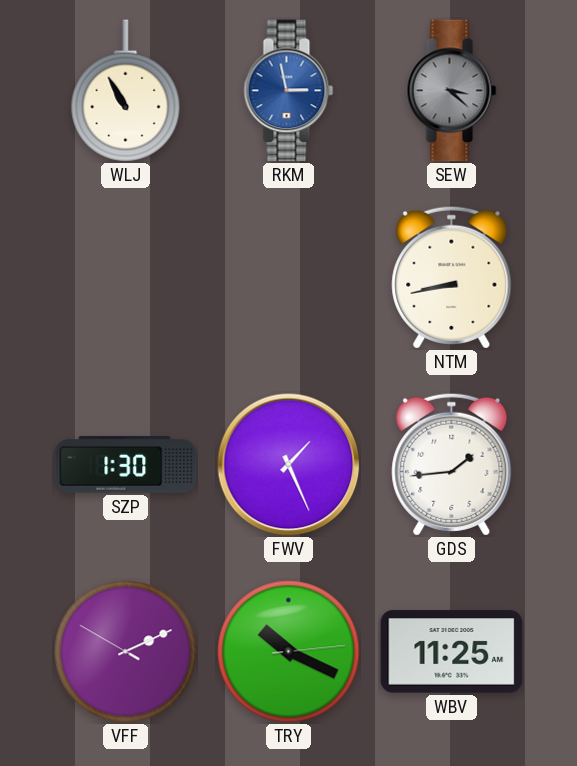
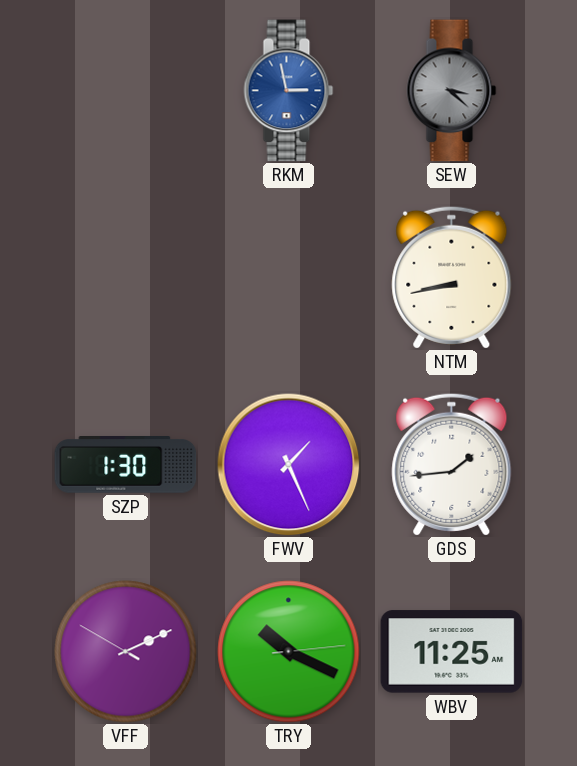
WLJ: 10:55 -> none (126, 91)
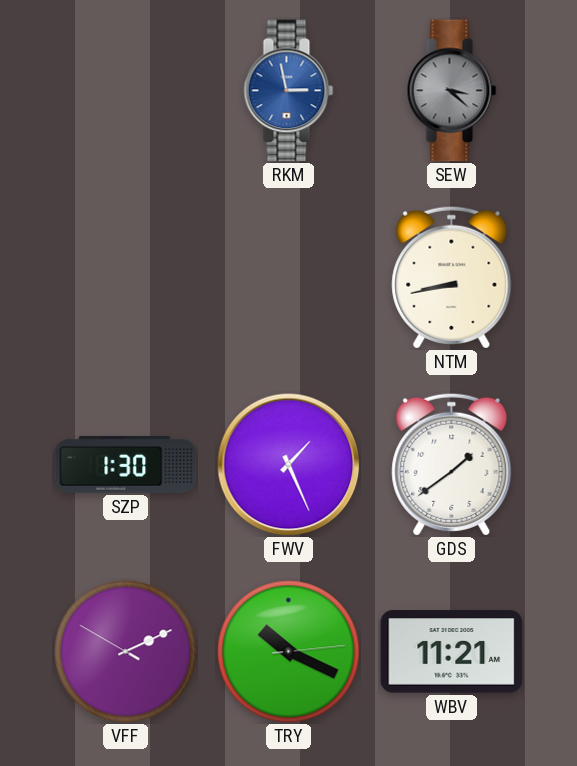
GDS: 1:44 -> 1:39 (452, 464)
WBV: 11:25 -> 11:21 (452, 652)
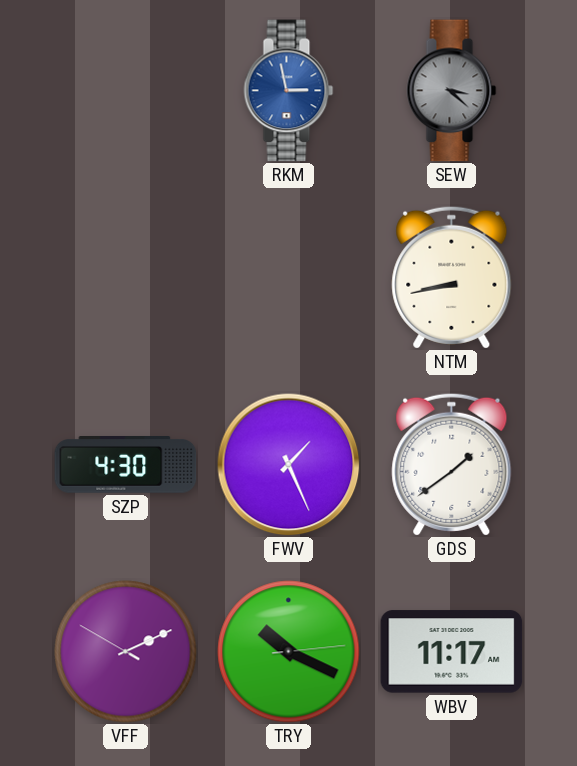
SZP: 1:30 -> 4:30 (126, 465)
WBV: 11:21 -> 11:17 (452, 652)
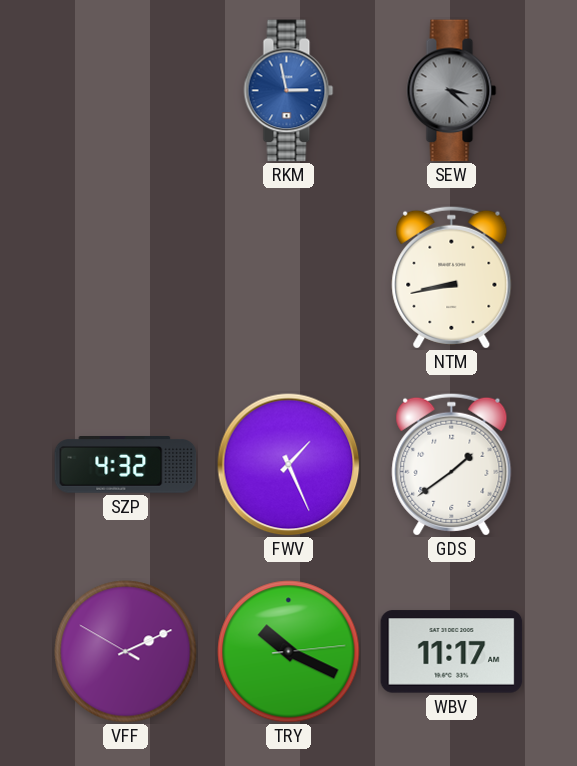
SZP: 4:30 -> 4:32 (126, 465)
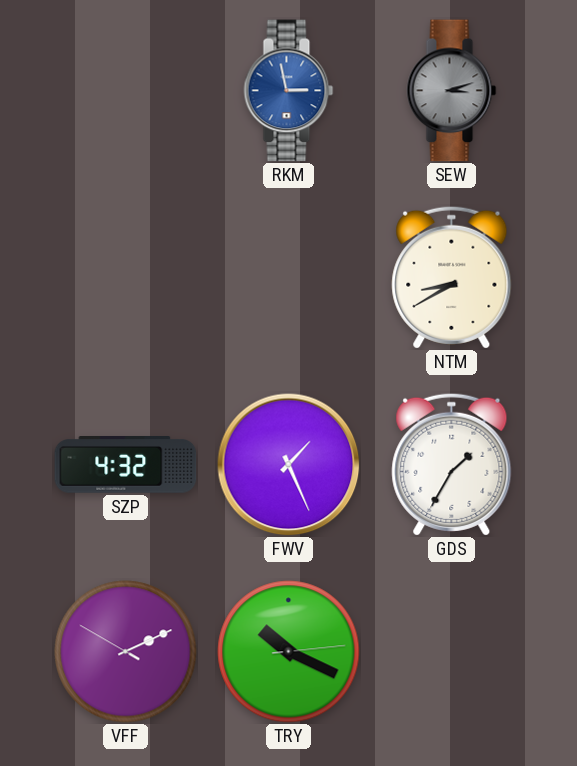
SEW: 3:22 -> 3:12 (452, 91)
NTM: 8:43 -> 8:40 (452, 277)
GDS: 1:39 -> 1:35 (452, 464)
WBV: 11:17 -> none (452, 652)
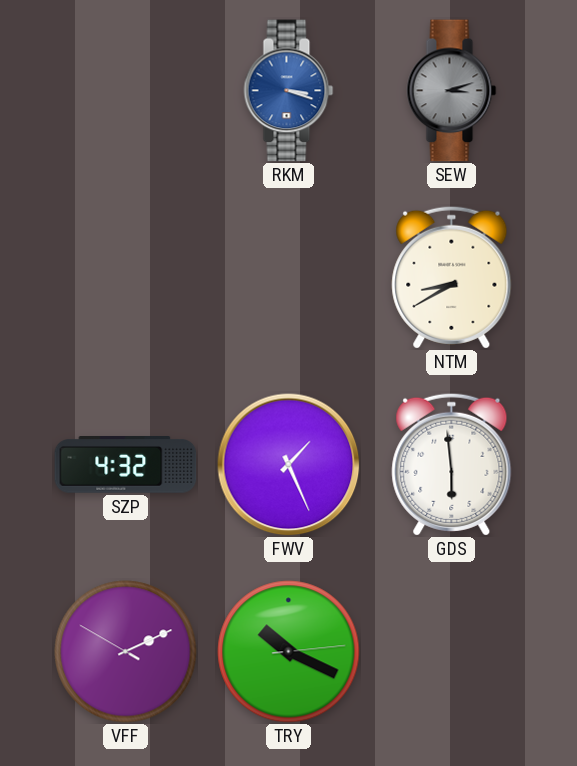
RKM: 2:58 -> 3:18 (289, 91)
GDS: 1:35 -> 5:59 (452, 464)
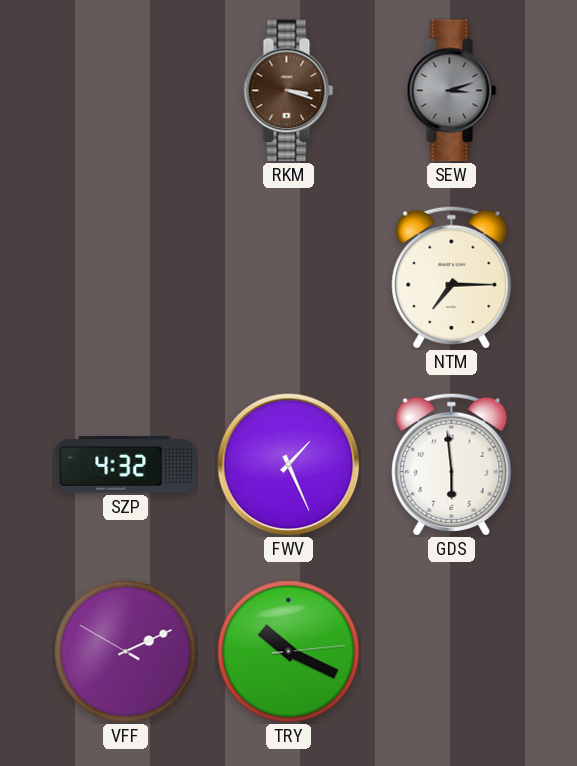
RKM dial: blue -> brown (289, 91)
NTM: 8:40 -> 7:15 (452, 277)
